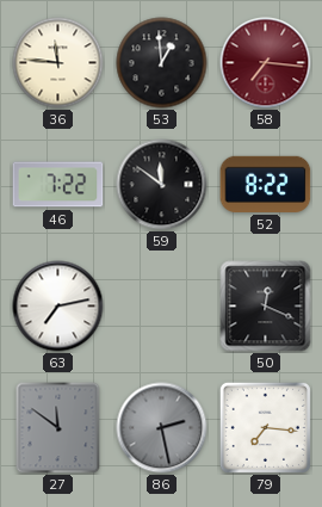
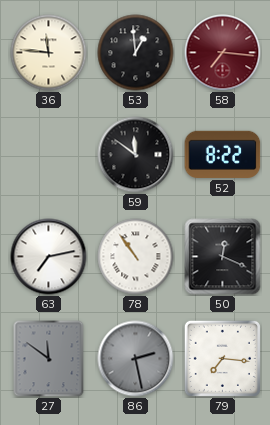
46: 7:22 -> none (58, 185)
78: none -> 10:54 (136, 257)
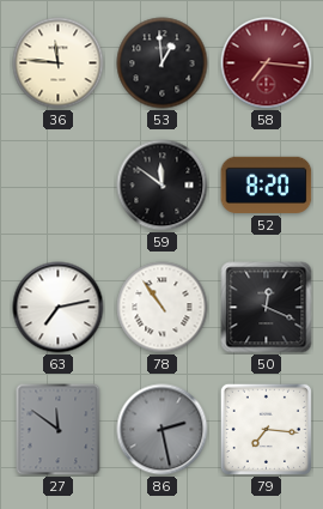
52: 8:22 -> 8:20 (267, 184)
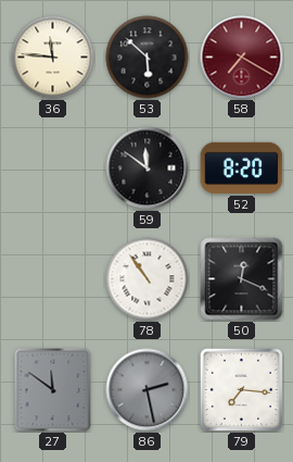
53: 12:59 -> 5:52 (148, 58)
58: 7:16 -> 7:20 (242, 58)
63: 7:13 -> none (59, 308)
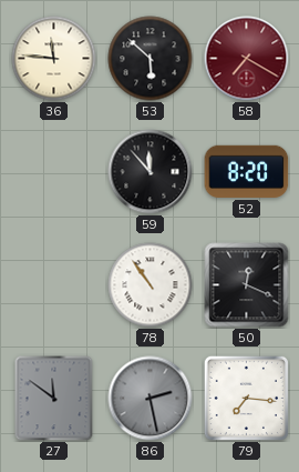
59: 11:51 -> 11:53 (151, 172)
